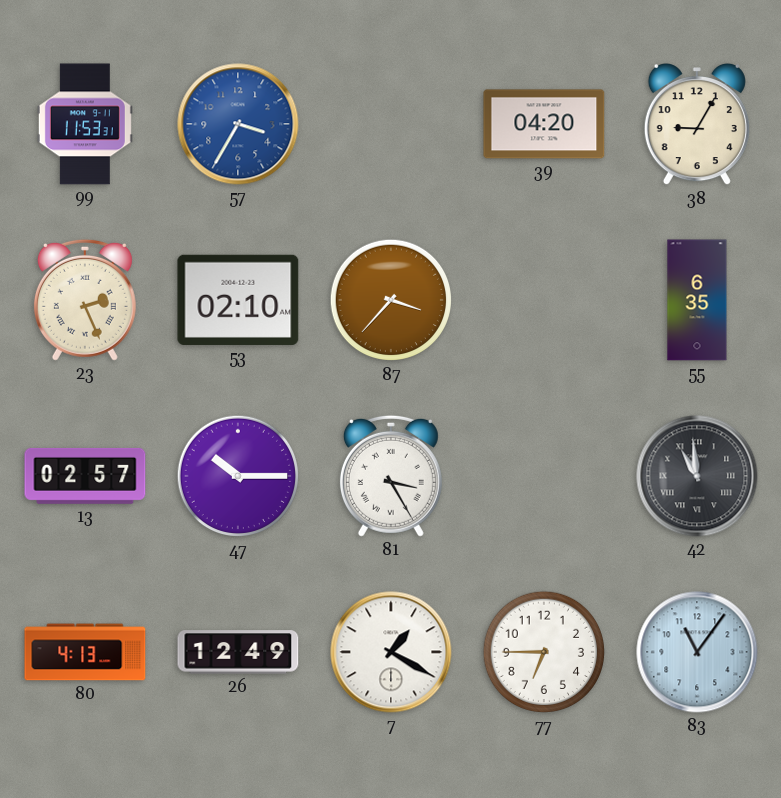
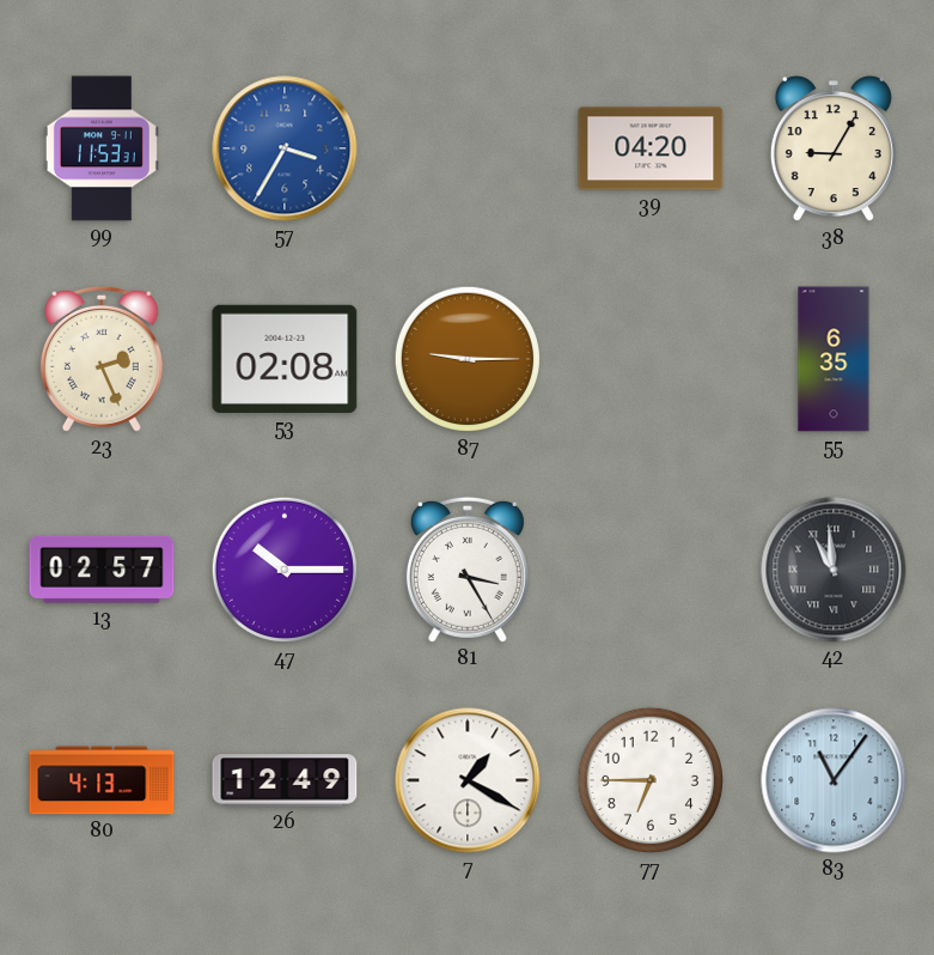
53: 02:10 -> 02:08 (285, 359)
87: 3:37 -> 9:15 (468, 359)
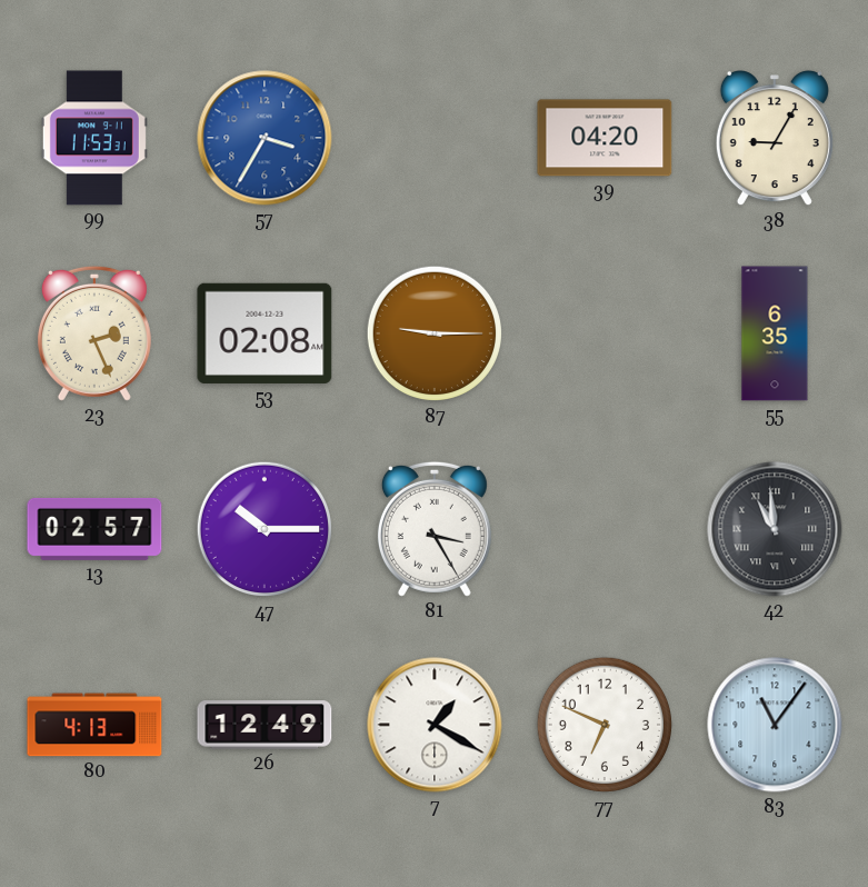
77: 6:45 -> 6:49 (605, 725)
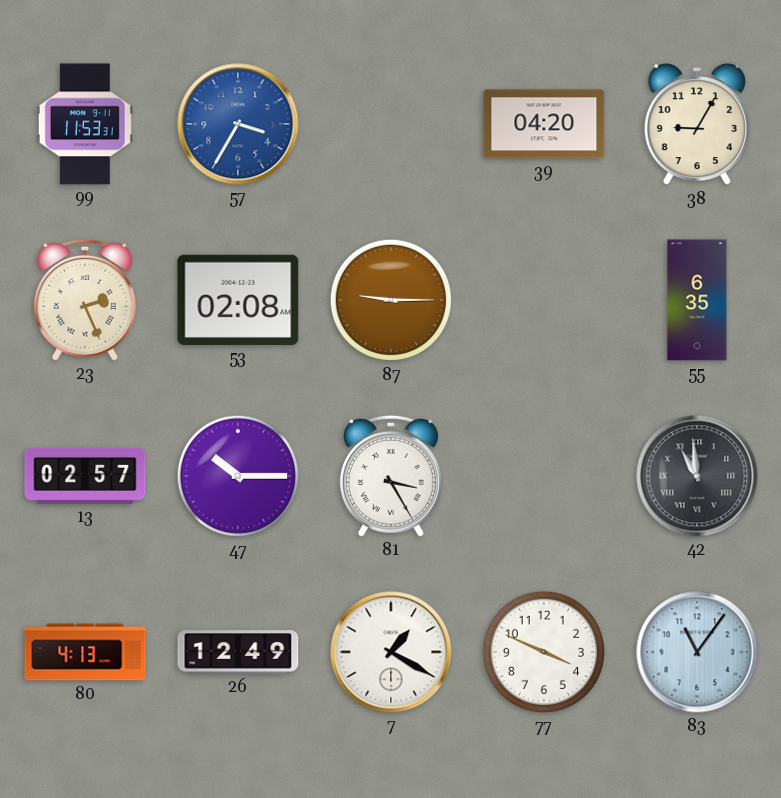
77: 6:49 -> 3:49 (544, 652)
